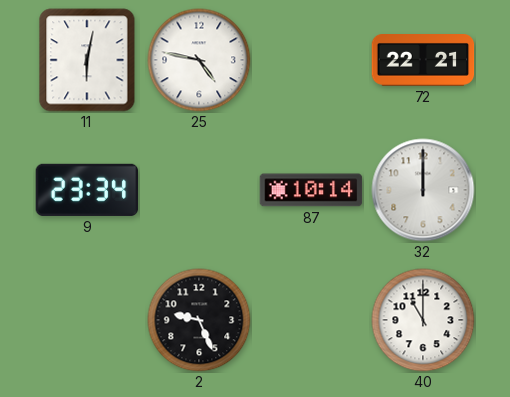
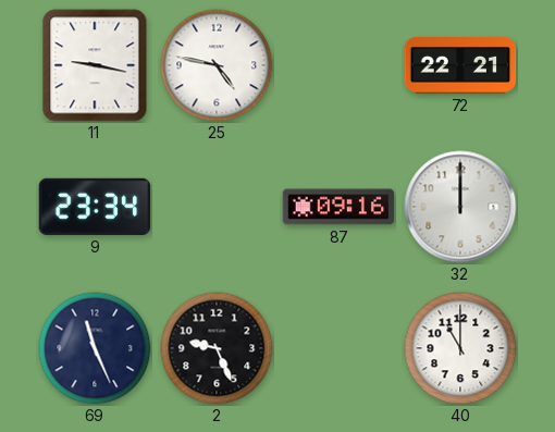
11: 6:02 -> 9:17 (95, 65)
87: 10:14 -> 09:16 (338, 207)
69: none -> 11:26 (95, 348)
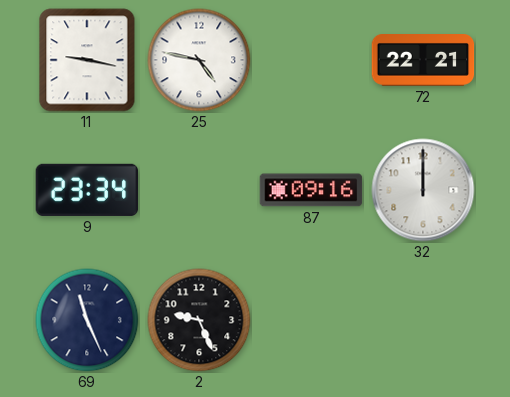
40: 11:00 -> none (460, 348)
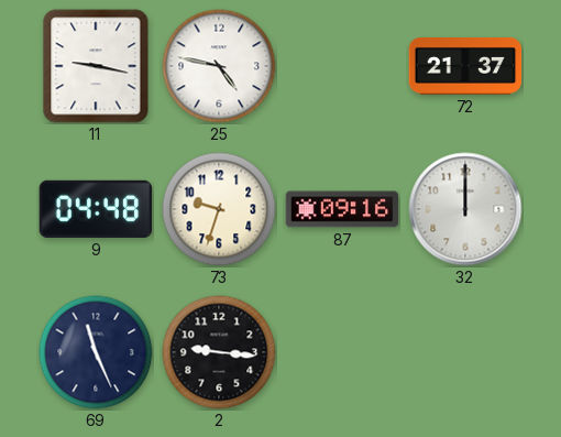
72: 22:21 -> 21:37 (465, 67)
9: 23:34 -> 04:48 (96, 209)
73: none -> 9:33 (219, 209)
2: 9:26 -> 9:16 (219, 352)
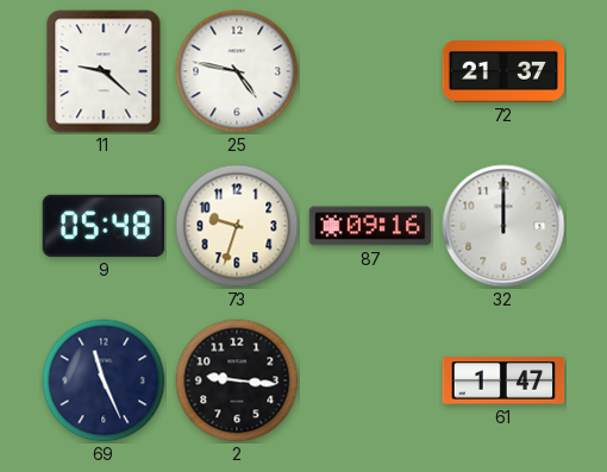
11: 9:17 -> 9:22 (104, 71)
9: 04:48 -> 05:48 (104, 226)
61: none -> 1:47 (503, 380)
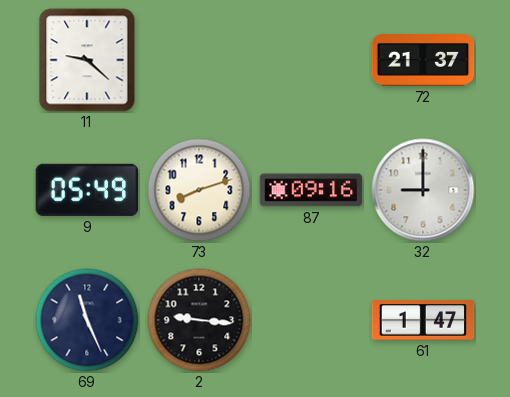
25: 4:47 -> none (237, 71)
9: 05:48 -> 05:49 (87, 190)
73: 9:33 -> 8:12 (199, 190)
32: 12:00 -> 9:00 (423, 190)
